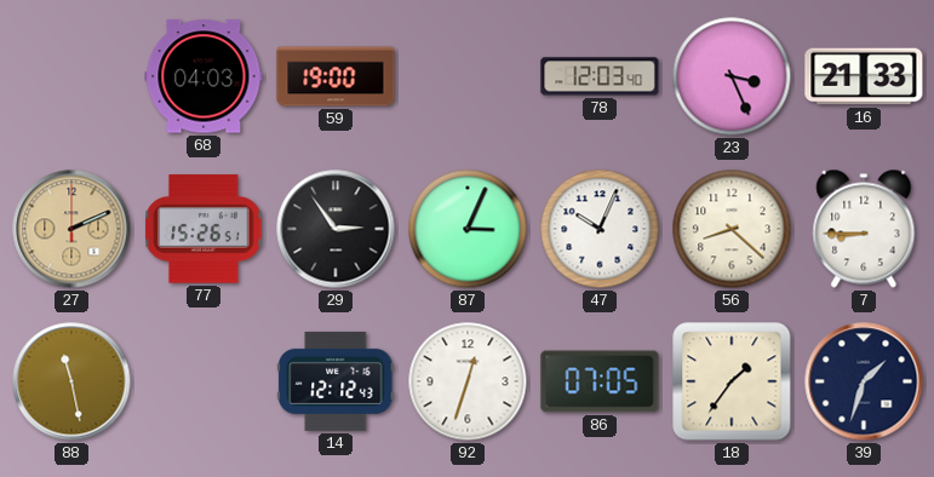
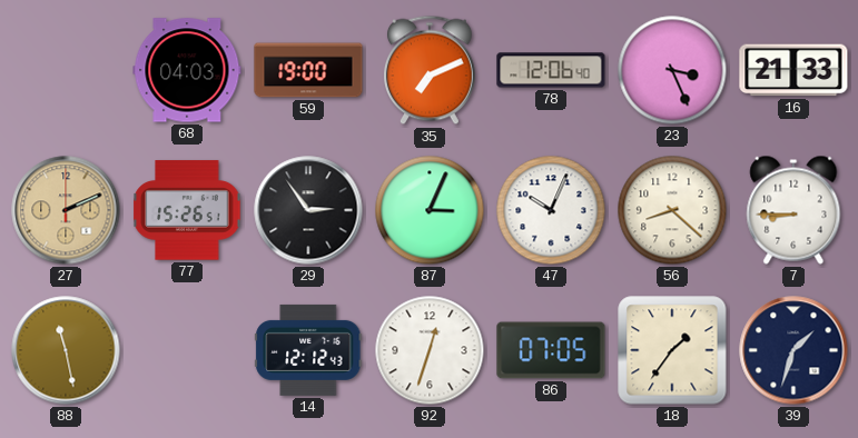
35: none -> 7:11 (431, 70)
78: 12:03 -> 12:06 (551, 70)
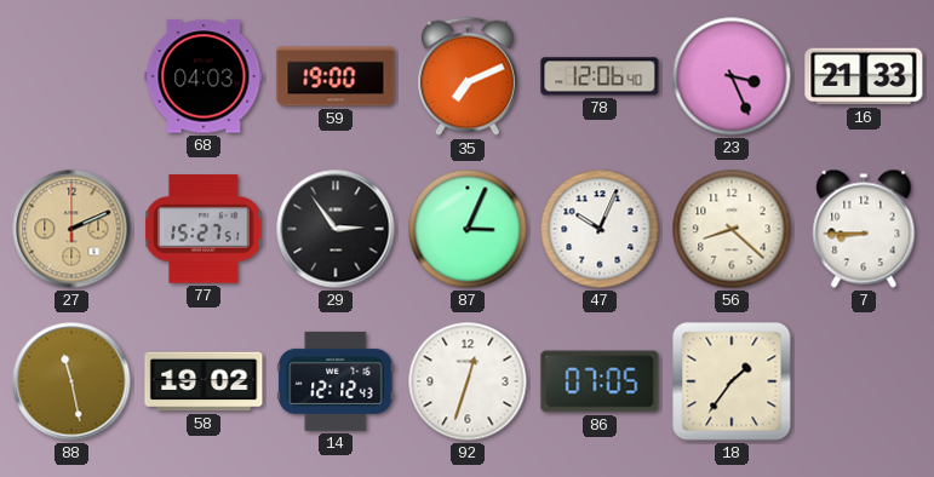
77: 15:26 -> 15:27 (204, 229)
58: none -> 19:02 (204, 381)
39: 1:33 -> none (793, 350)
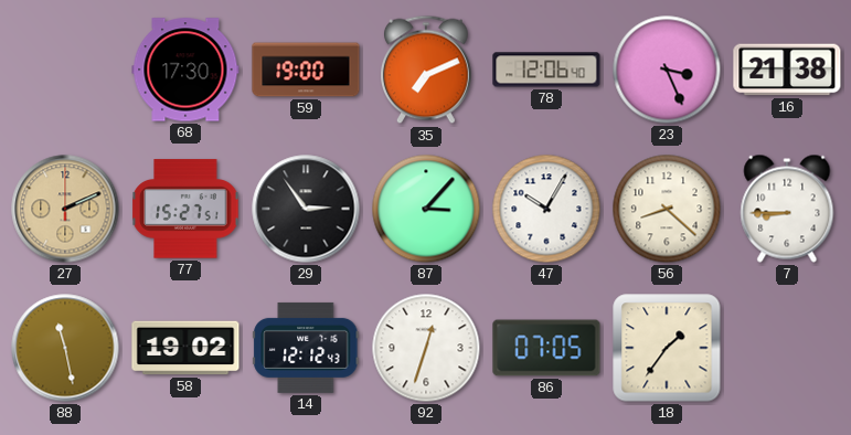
68: 04:03 -> 17:30 (185, 70)
16: 21:33 -> 21:38 (787, 70)
87: 3:04 -> 3:07 (426, 209)
47: 10:04 -> 10:05 (546, 209)
